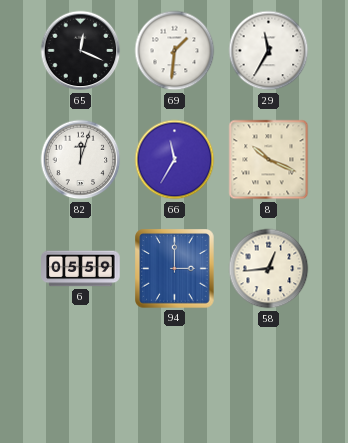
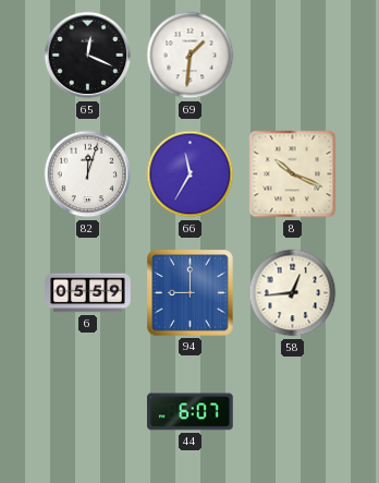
29: 11:35 -> none (269, 51)
94: 3:00 -> 9:00 (191, 293)
44: none -> 6:07 (191, 412)
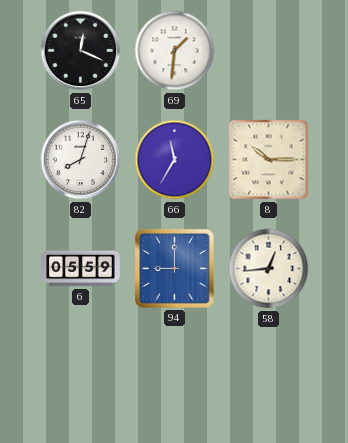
82: 12:03 -> 8:03 (81, 160)
8: 10:19 -> 10:15 (269, 160)
44: 6:07 -> none (191, 412)
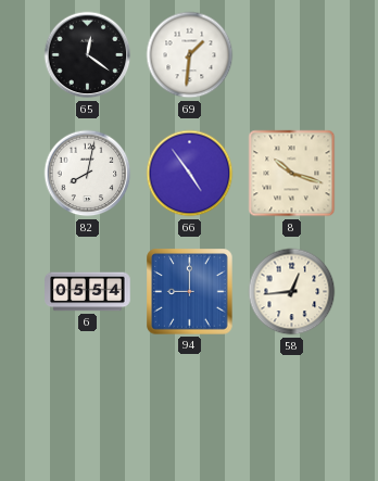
65: 12:19 -> 12:21 (88, 55)
82: 8:03 -> 8:02 (88, 174)
66: 11:35 -> 4:54 (190, 174)
8: 10:15 -> 10:18 (292, 174)
6: 05:59 -> 05:54 (88, 292)
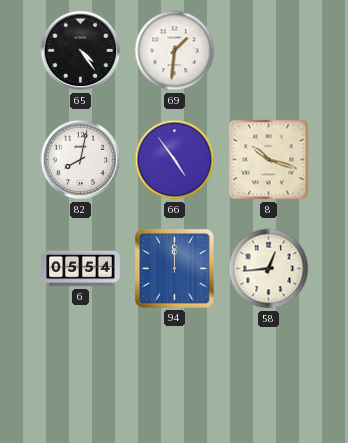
65: 12:21 -> 4:24 (81, 51)
94: 9:00 -> 12:00 (175, 269)
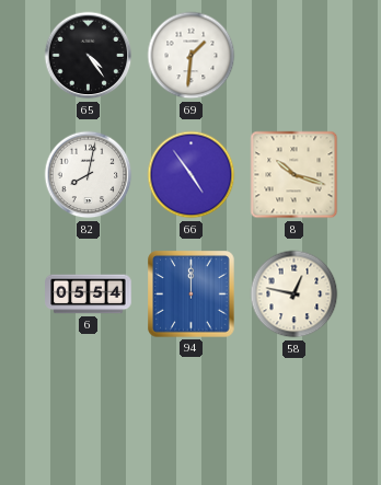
58: 12:44 -> 12:47 (295, 295)
